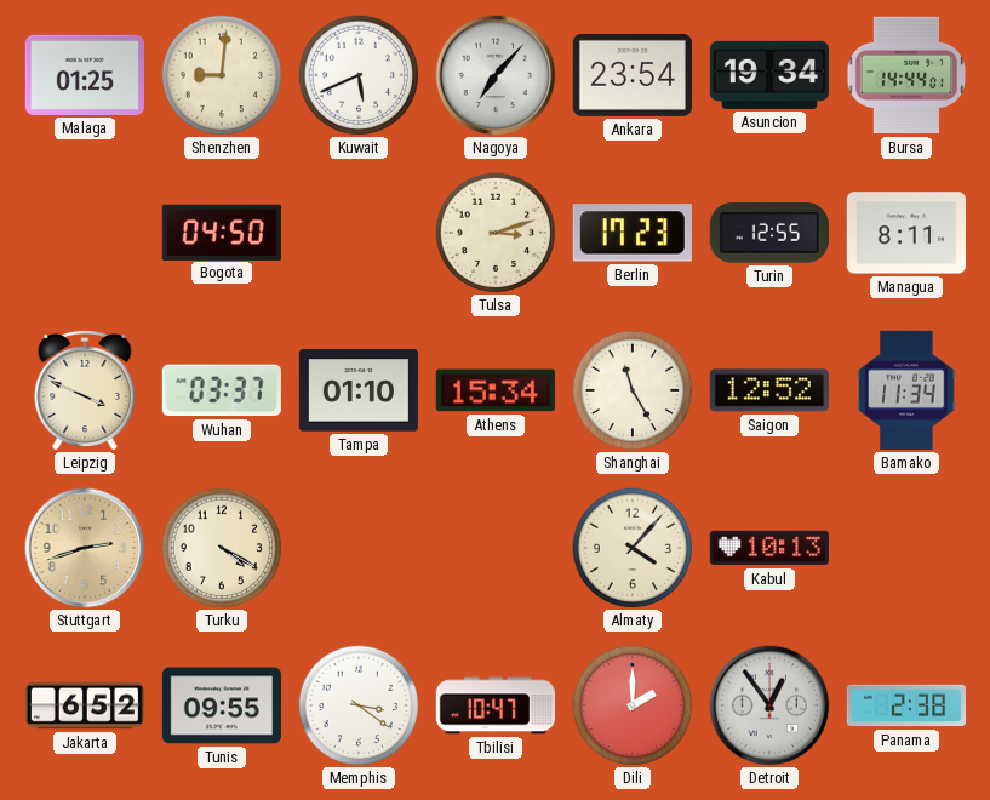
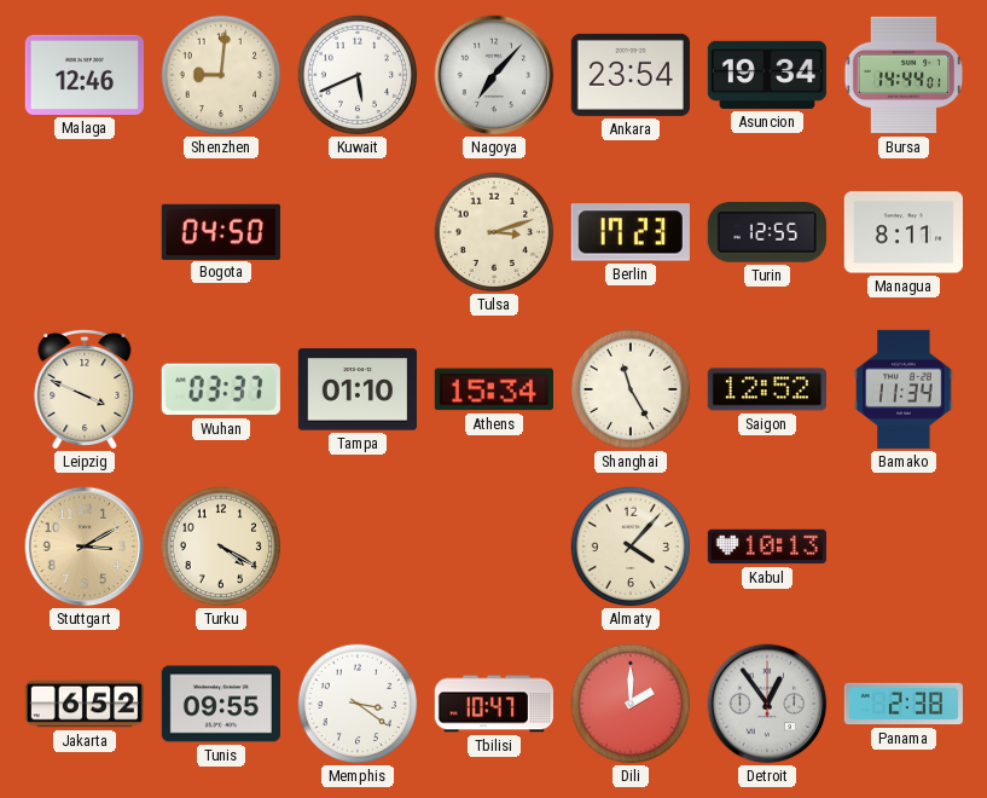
Malaga: 01:25 -> 12:46 (85, 75)
Stuttgart: 2:42 -> 3:10 (85, 547)
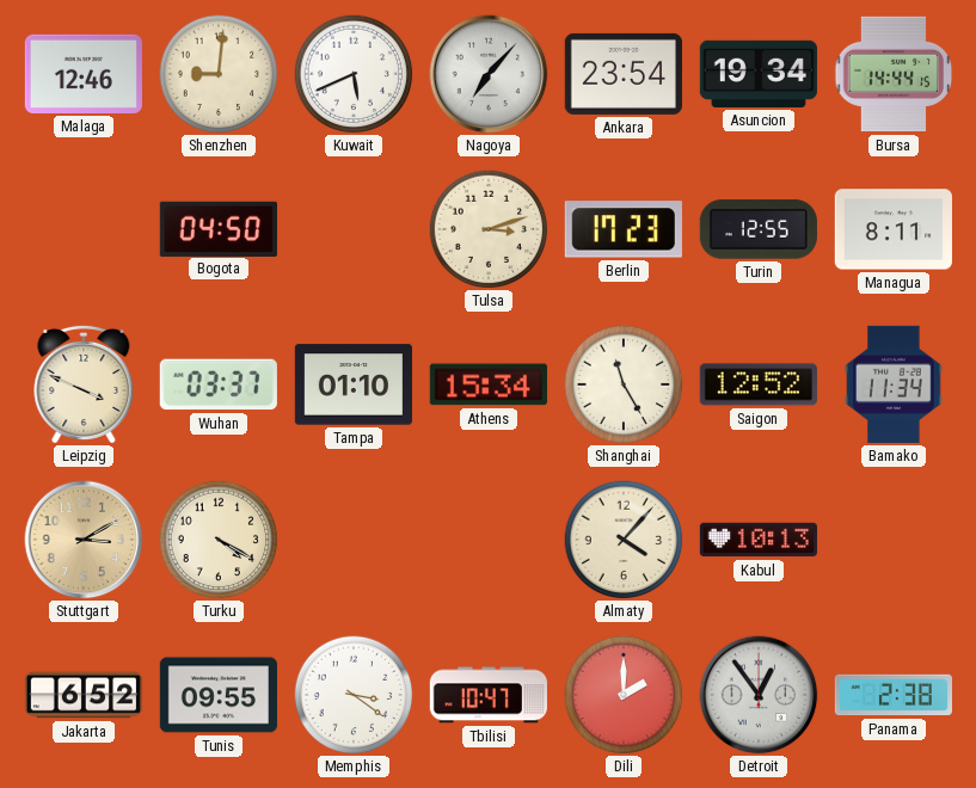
Bursa: 14:44:01 -> 14:44:15 (894, 74)
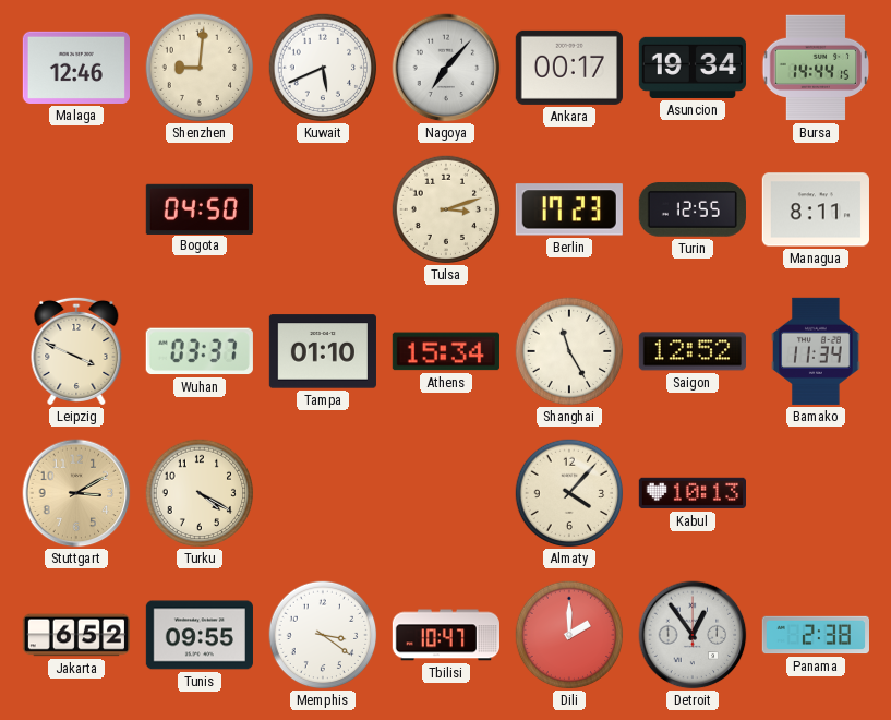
Ankara: 23:54 -> 00:17 (569, 68)
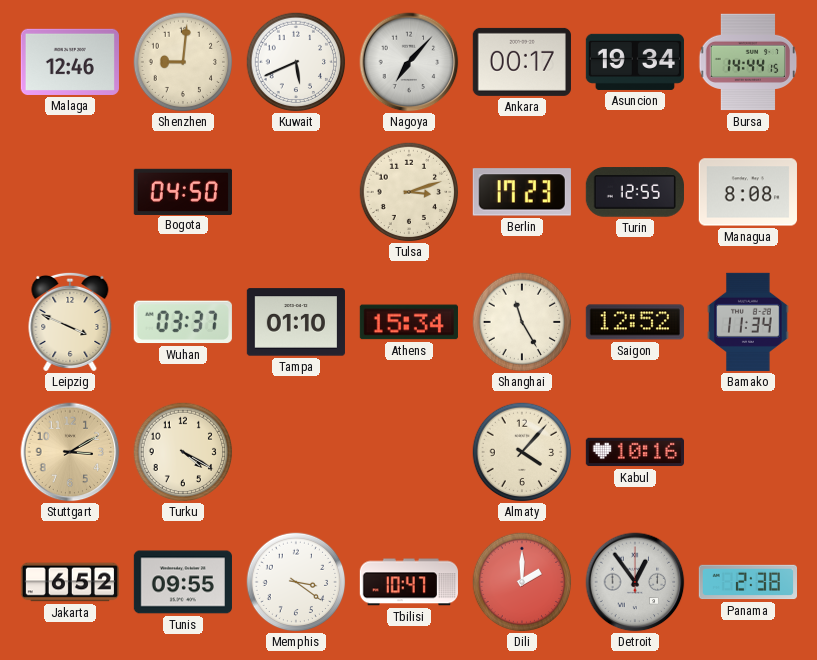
Managua: 8:11 -> 8:08 (748, 192)
Kabul: 10:13 -> 10:16 (634, 452)
